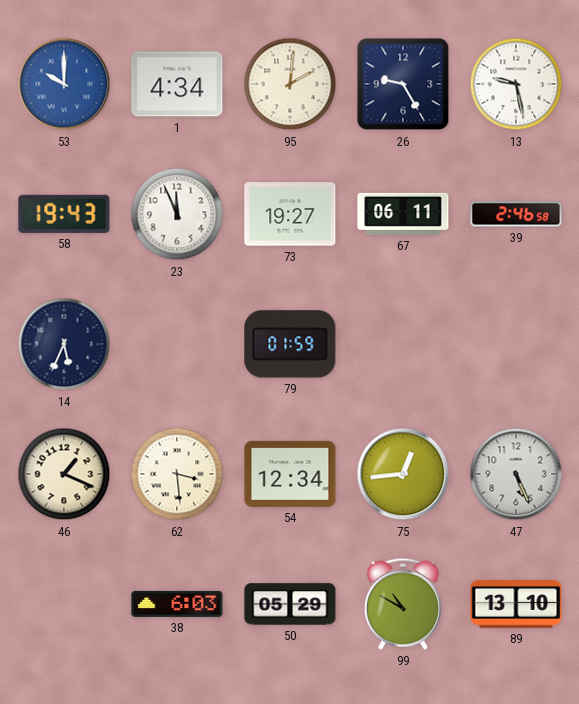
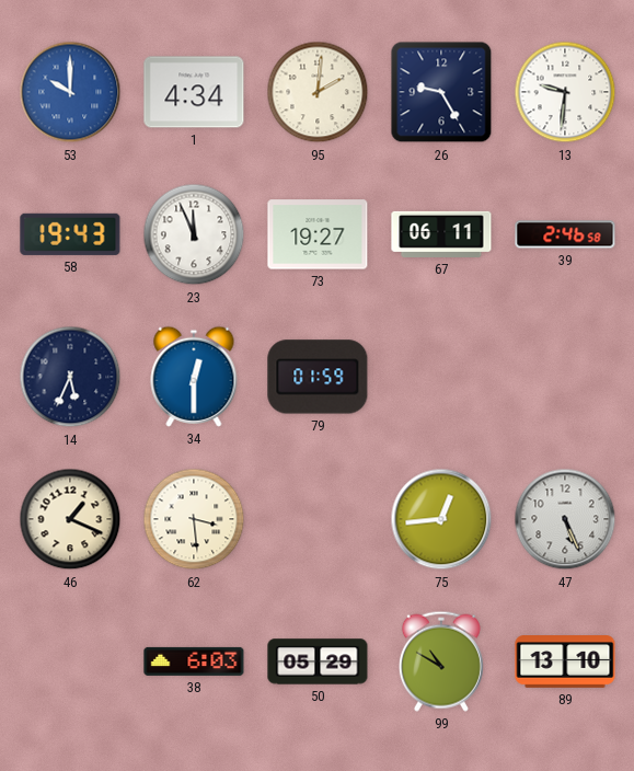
13: 9:28 -> 9:31 (565, 92)
34: none -> 12:30 (194, 377)
54: 12:34 -> none (290, 474)
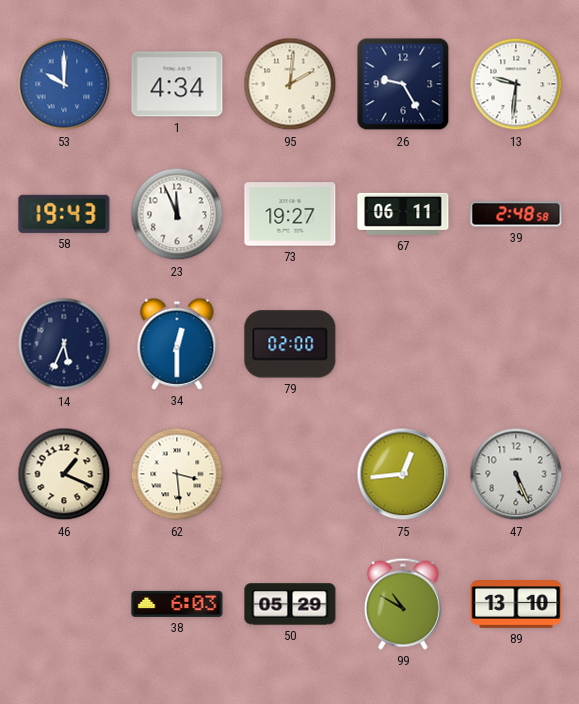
39: 2:46 -> 2:48 (516, 214)
79: 01:59 -> 02:00 (290, 344)
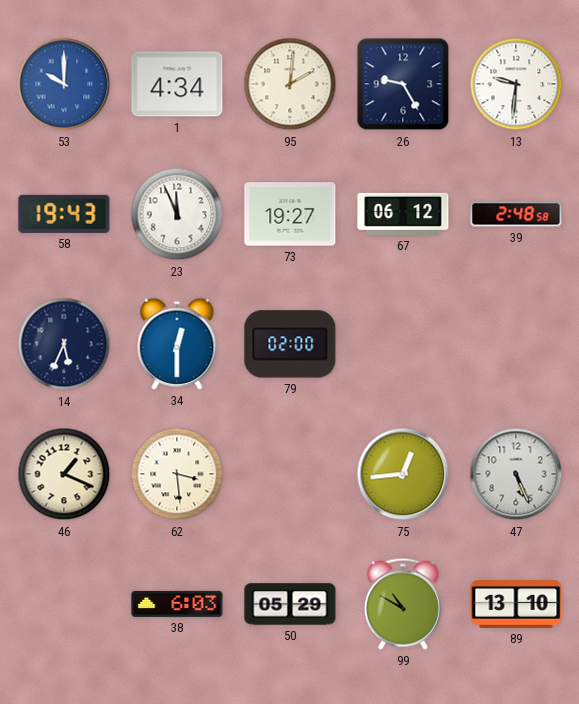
67: 06:11 -> 06:12 (403, 214)
